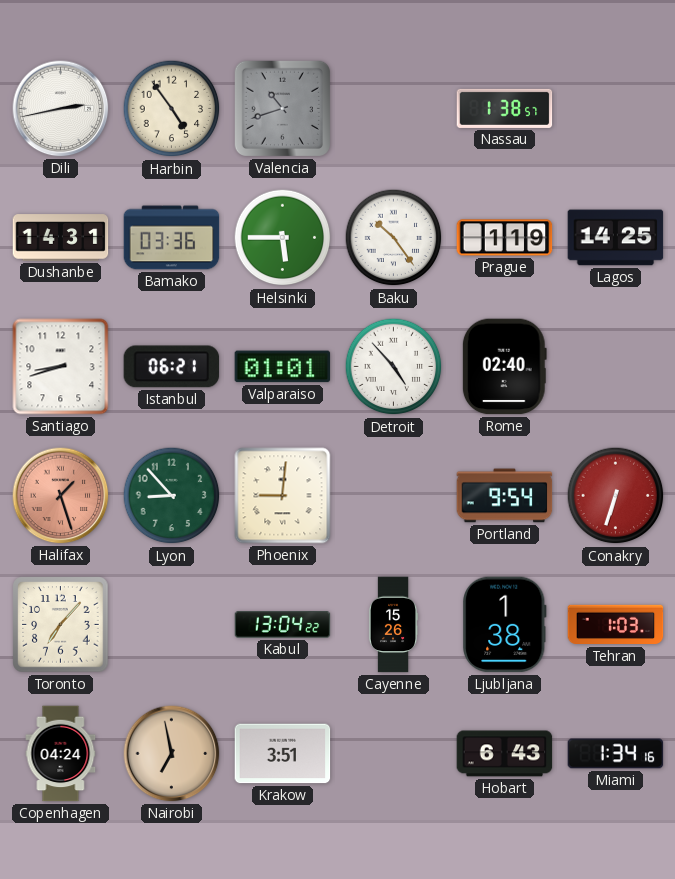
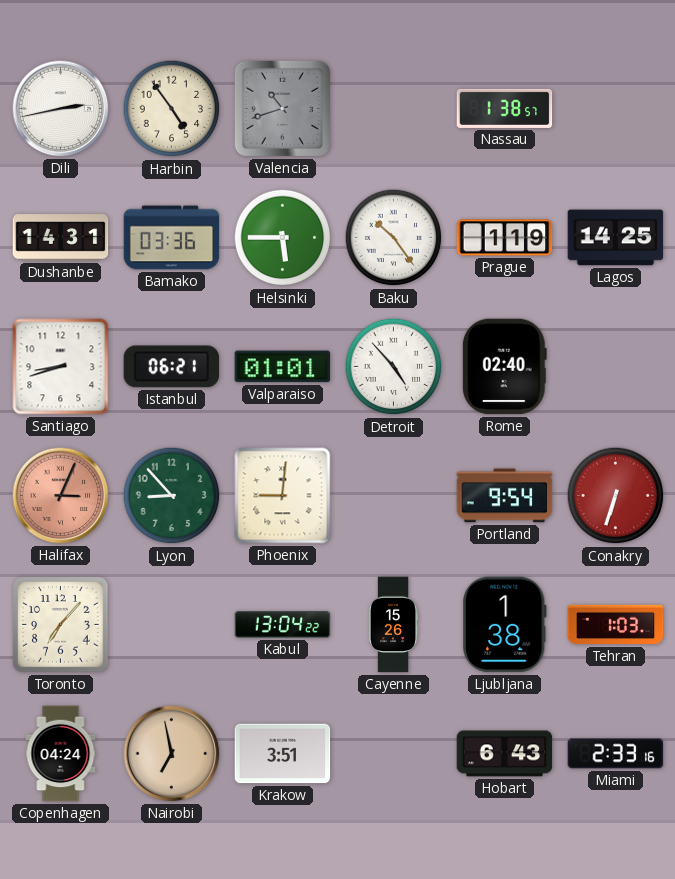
Halifax: 1:27 -> 3:04 (61, 496)
Miami: 1:34 -> 2:33 (616, 754)
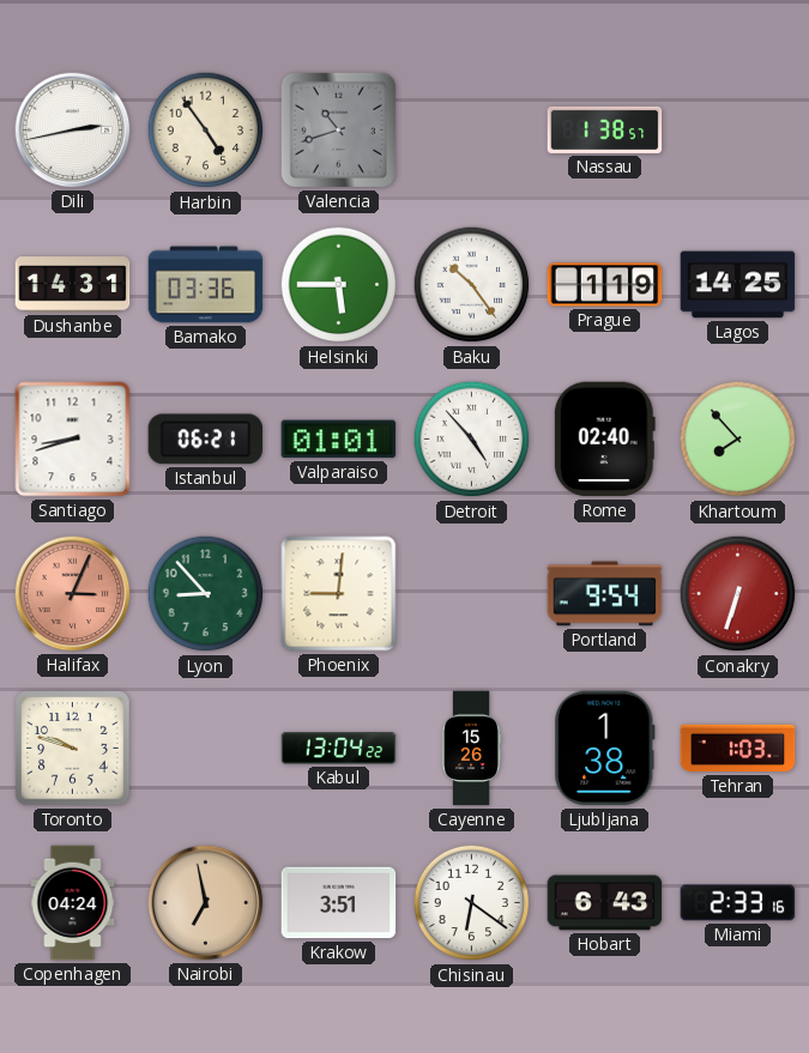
Khartoum: none -> 7:53 (738, 440)
Toronto: 7:07 -> 9:48 (73, 749)
Chisinau: none -> 6:21 (472, 903)
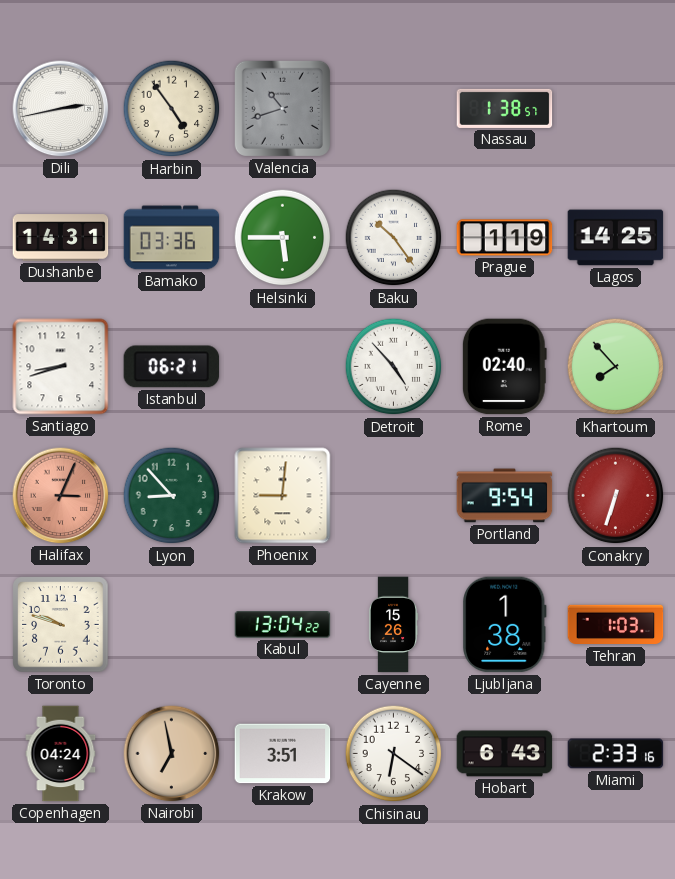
Valparaiso: 01:01 -> none (339, 440)
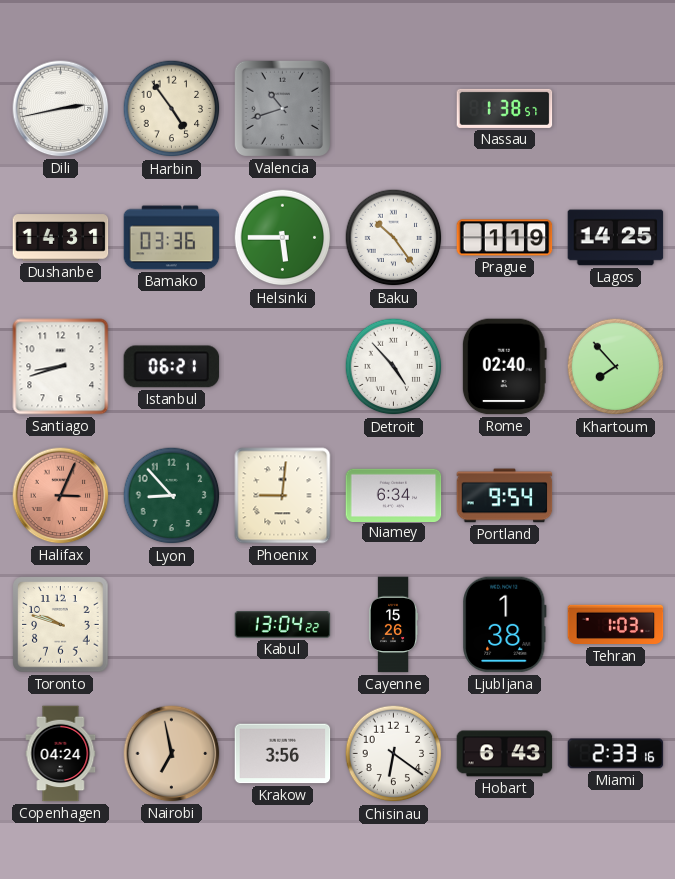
Niamey: none -> 6:34 (394, 495)
Conakry: 6:33 -> none (616, 496)
Krakow: 3:51 -> 3:56 (283, 754)
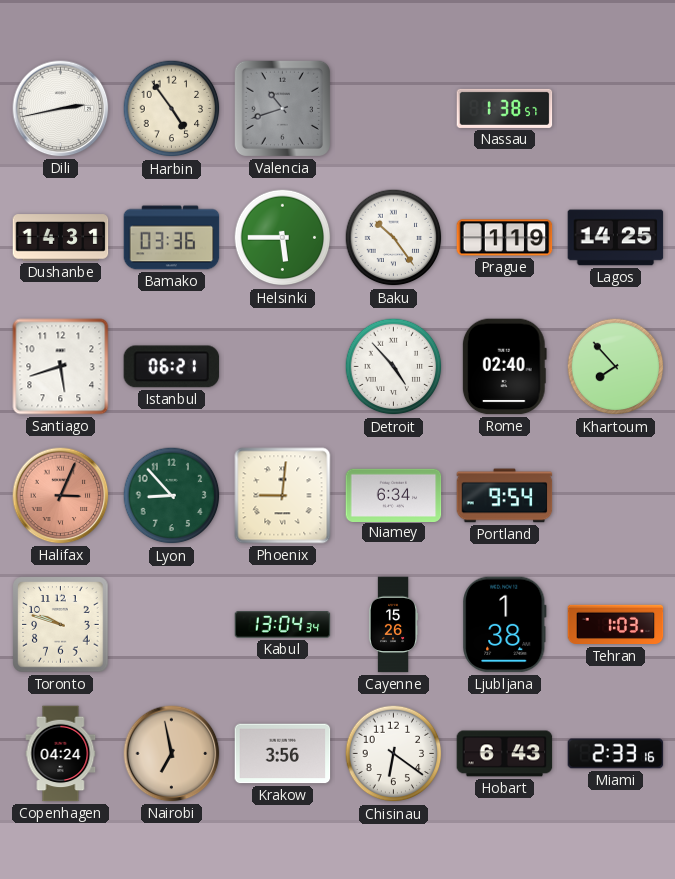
Santiago: 8:42 -> 5:42 (61, 367)
Kabul: 13:04:22 -> 13:04:34 (283, 625)
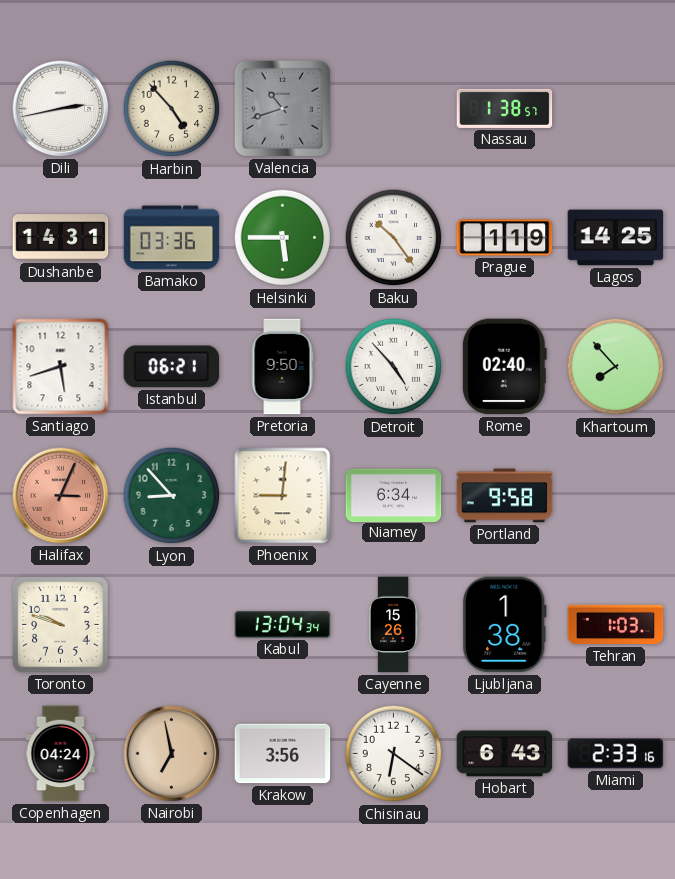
Harbin: 4:54 -> 4:53 (172, 109)
Pretoria: none -> 9:50 (282, 367)
Portland: 9:54 -> 9:58 (505, 496)
